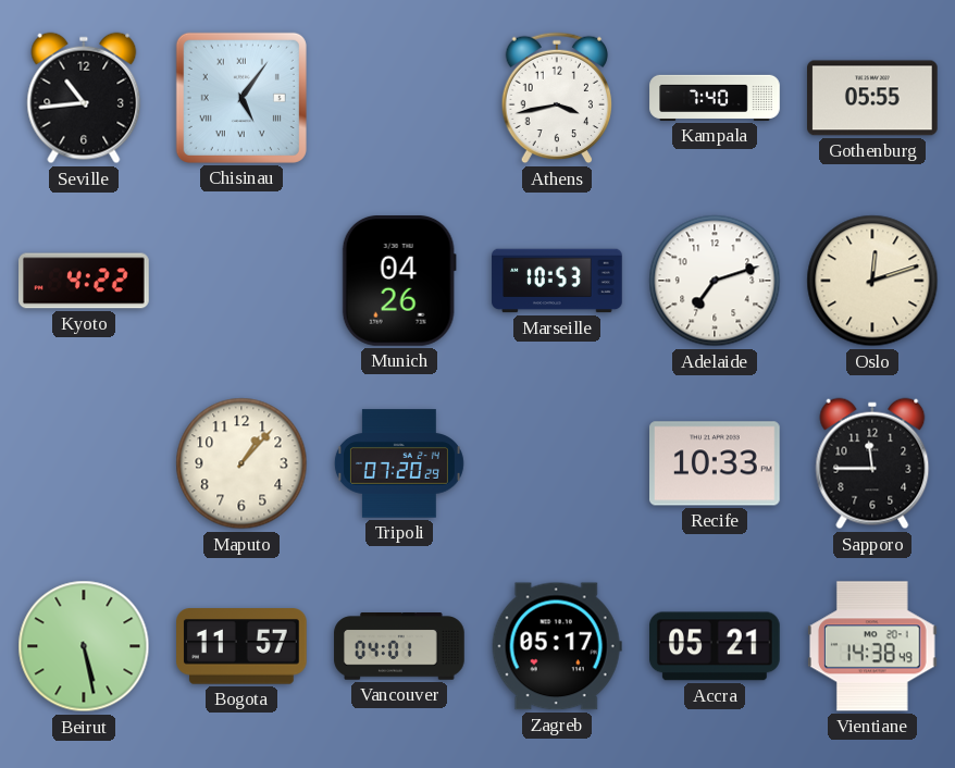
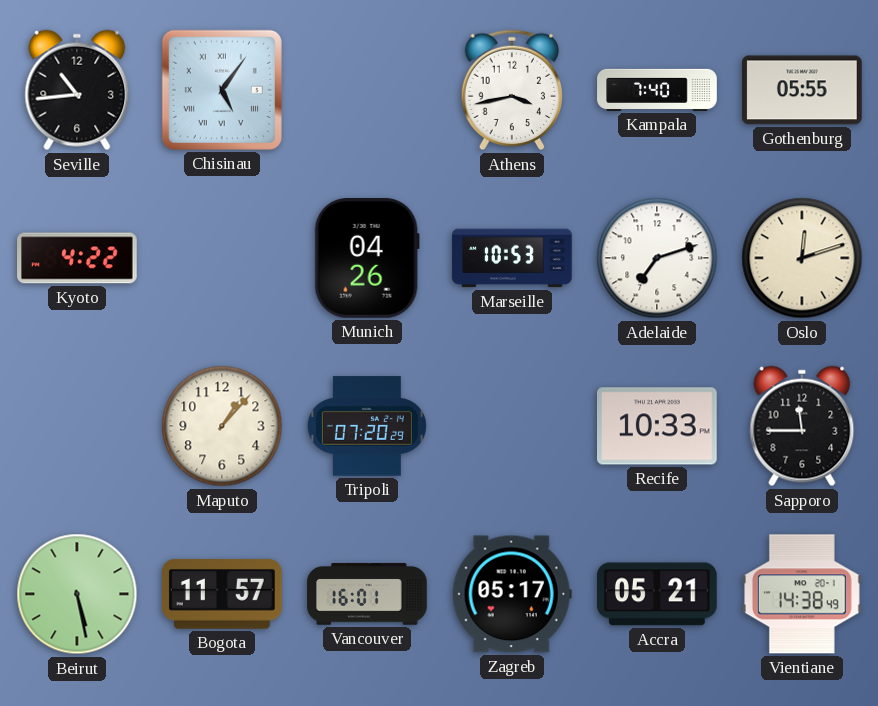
Vancouver: 04:01 -> 16:01 (367, 594)
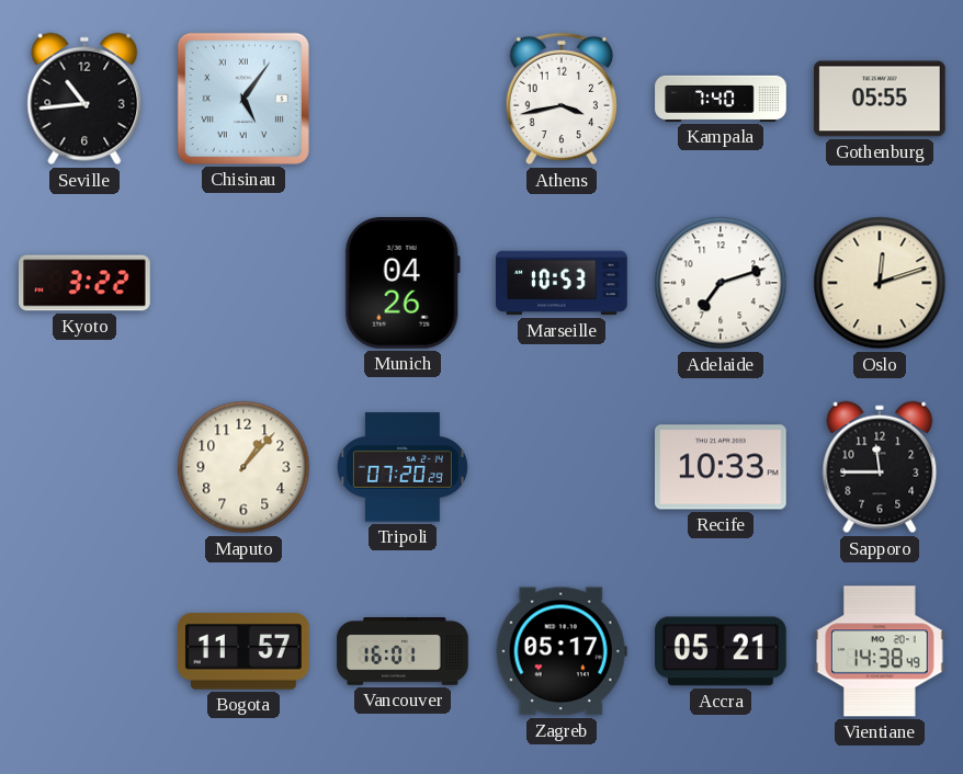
Kyoto: 4:22 -> 3:22 (84, 283)
Beirut: 5:28 -> none (77, 594)
